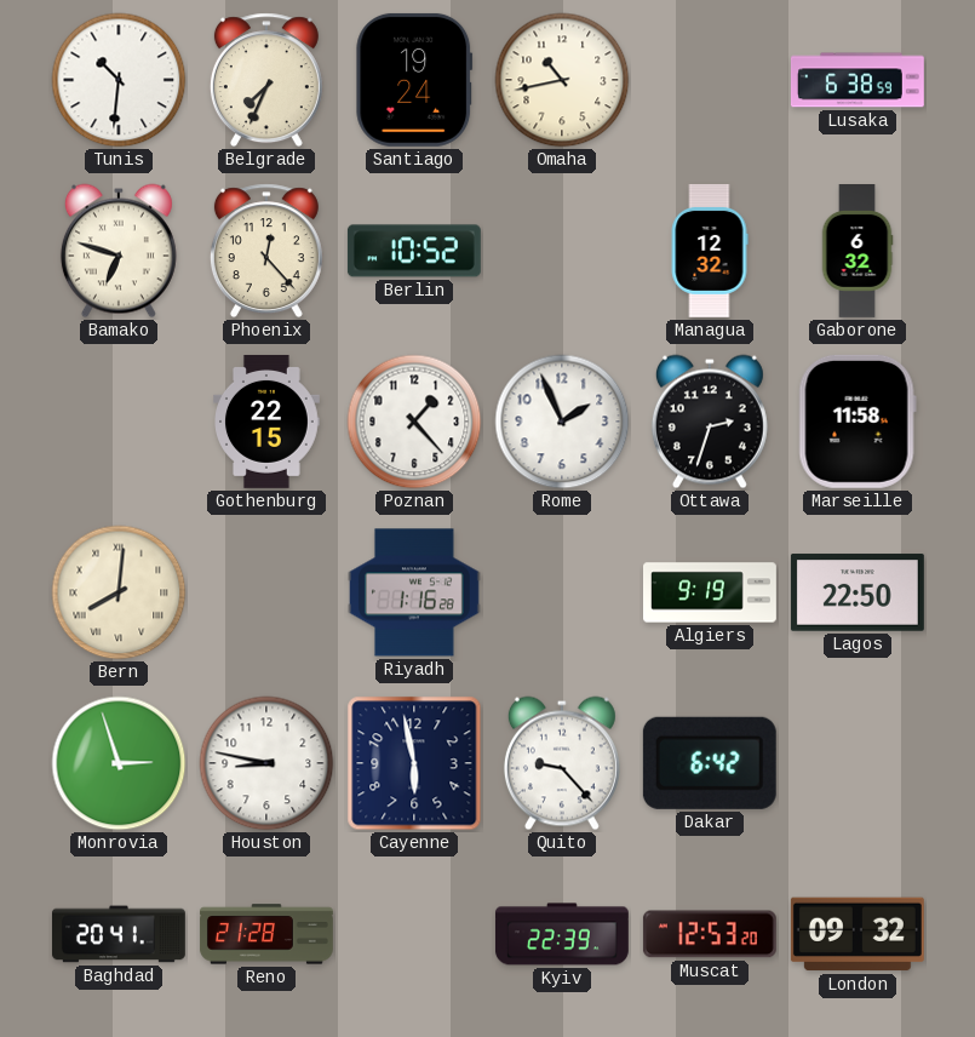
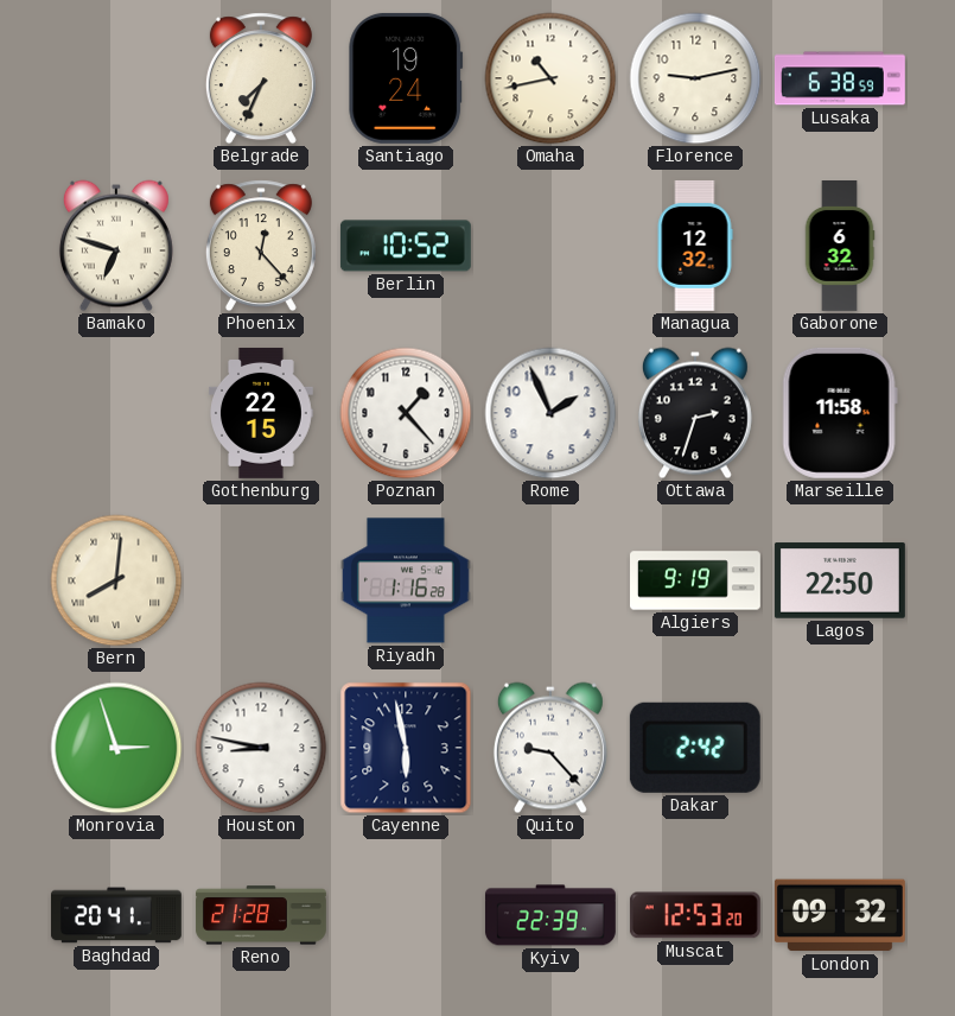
Tunis: 10:31 -> none (119, 80)
Florence: none -> 9:13 (695, 78)
Dakar: 6:42 -> 2:42 (695, 748)
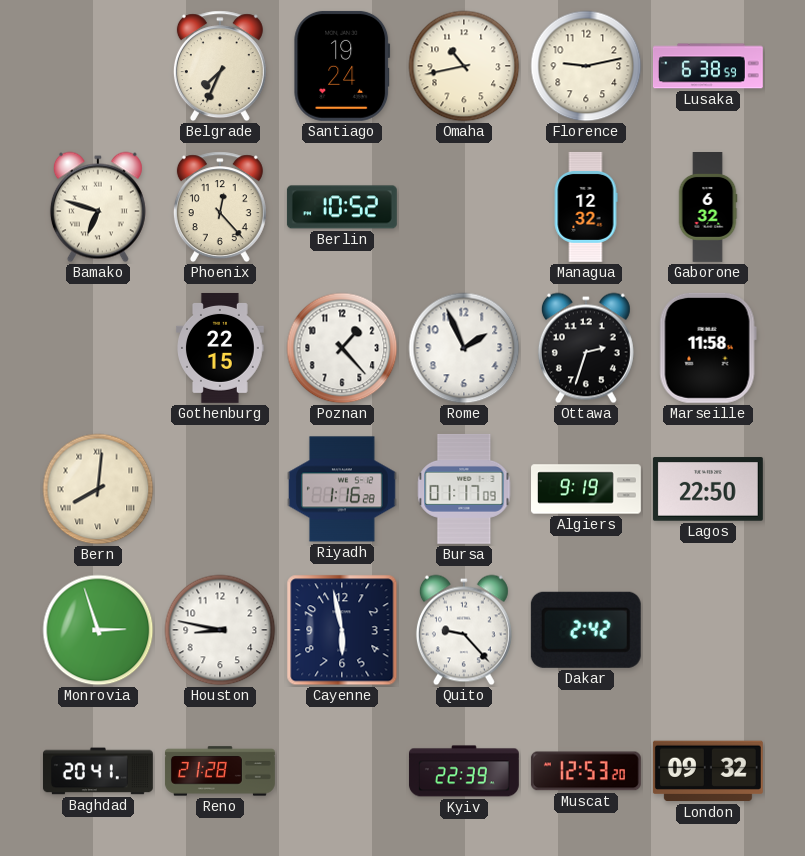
Bursa: none -> 01:17 (464, 489)
